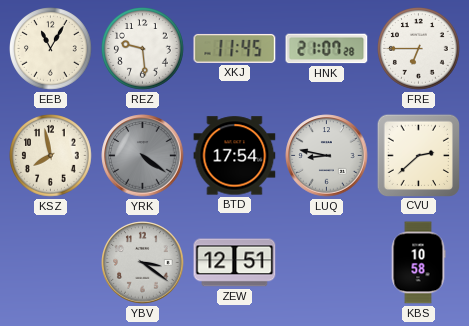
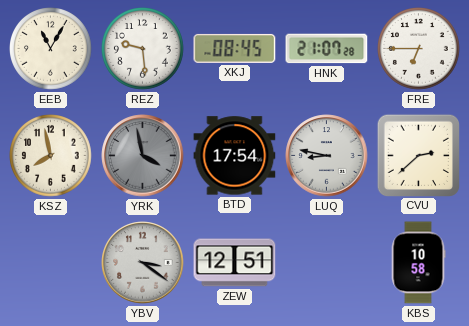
XKJ: 11:45 -> 08:45 (235, 48)
YRK: 4:21 -> 3:58 (143, 156)
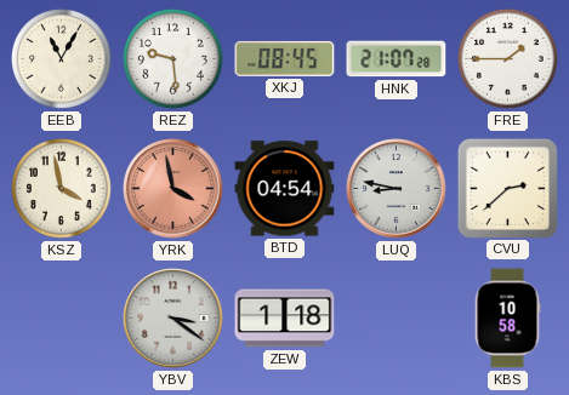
FRE: 6:45 -> 1:45 (508, 59)
KSZ: 7:58 -> 3:58 (62, 189)
YRK dial: grey -> salmon (173, 189)
BTD: 17:54 -> 04:54 (285, 189)
ZEW: 12:51 -> 1:18 (285, 319)
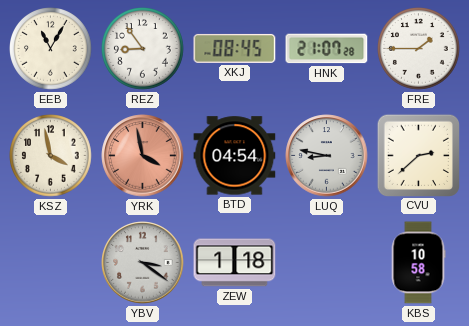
REZ: 9:29 -> 8:54 (143, 49)
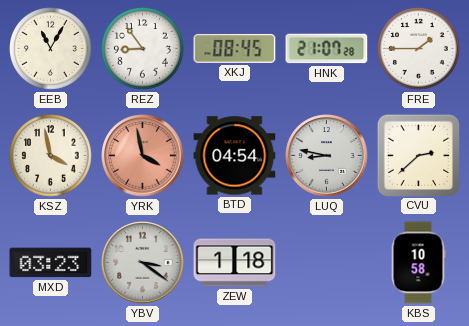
MXD: none -> 03:23 (51, 263)
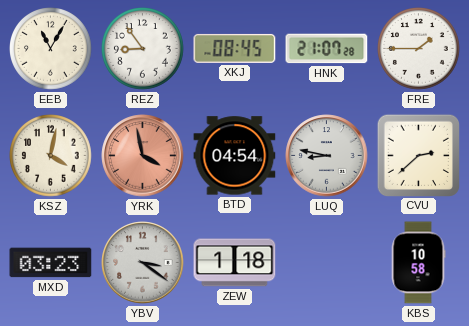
KSZ: 3:58 -> 4:02 (51, 156)
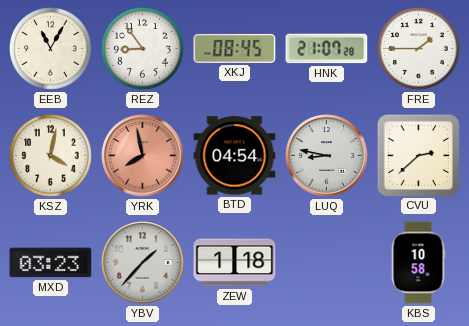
YRK: 3:58 -> 7:58 (143, 156)
YBV: 3:21 -> 1:37 (143, 263)
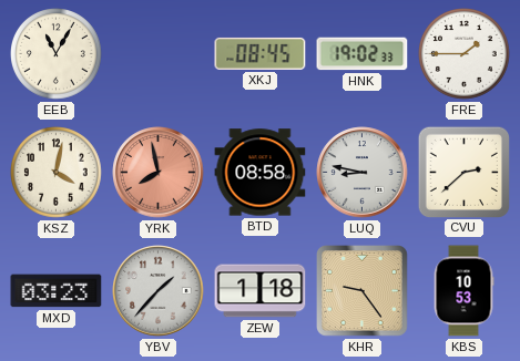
REZ: 8:54 -> none (143, 49)
HNK: 21:07 -> 19:02 (363, 54)
BTD: 04:54 -> 08:58 (261, 173)
KHR: none -> 9:24 (363, 291)
KBS: 10:58 -> 10:53 (463, 291)
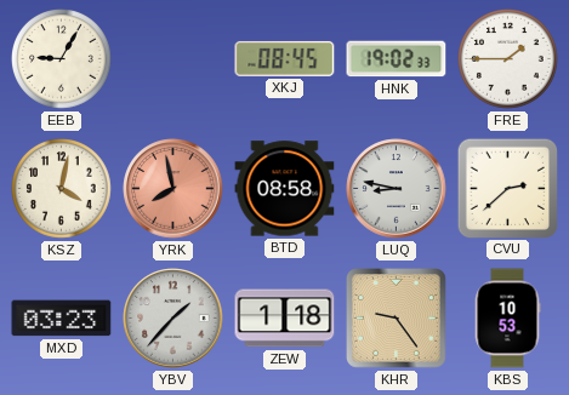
EEB: 11:05 -> 9:05 (62, 59)
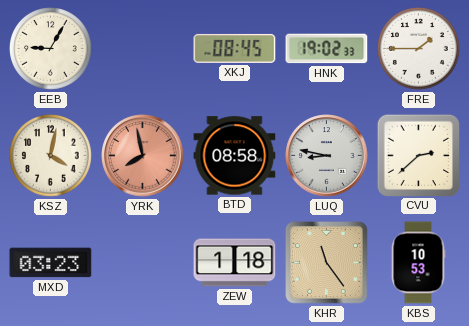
YBV: 1:37 -> none (173, 319)
KHR: 9:24 -> 11:24 (327, 263)
